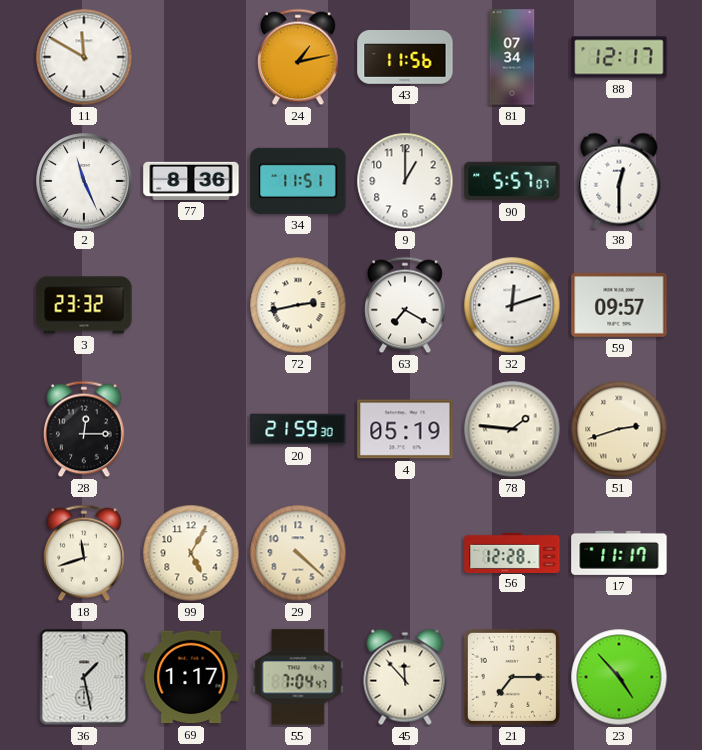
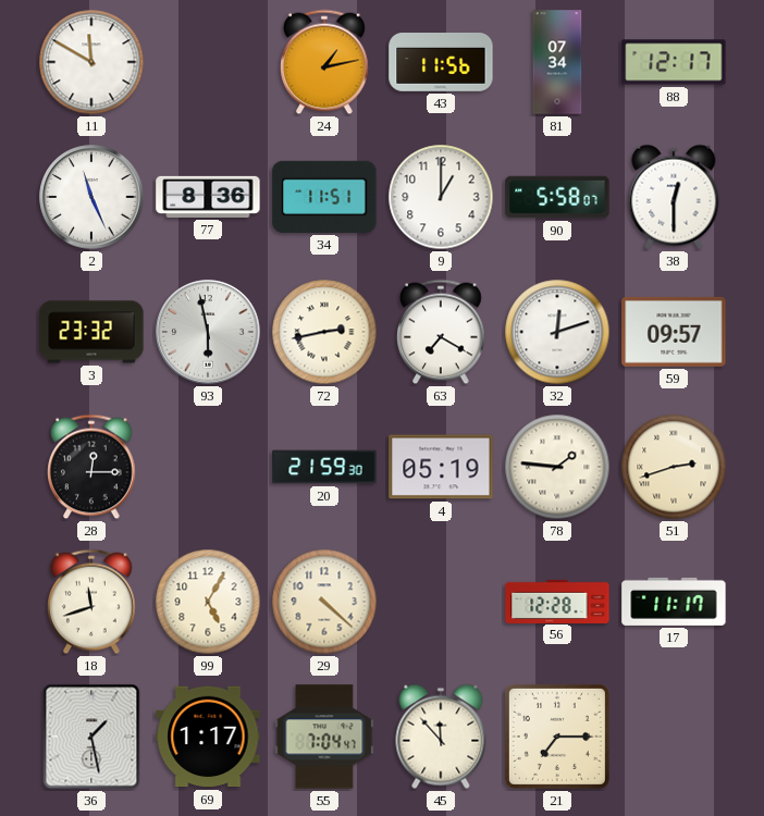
90: 5:57 -> 5:58 (557, 197)
93: none -> 5:58 (208, 332)
23: 4:53 -> none (619, 677)
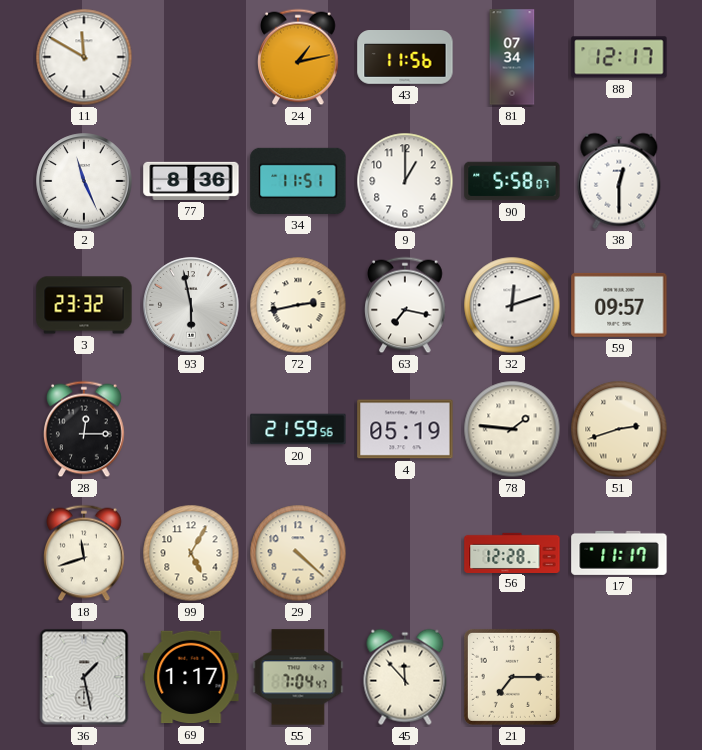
63: 7:20 -> 7:17 (405, 305)
20: 21:59:30 -> 21:59:56 (298, 429)
